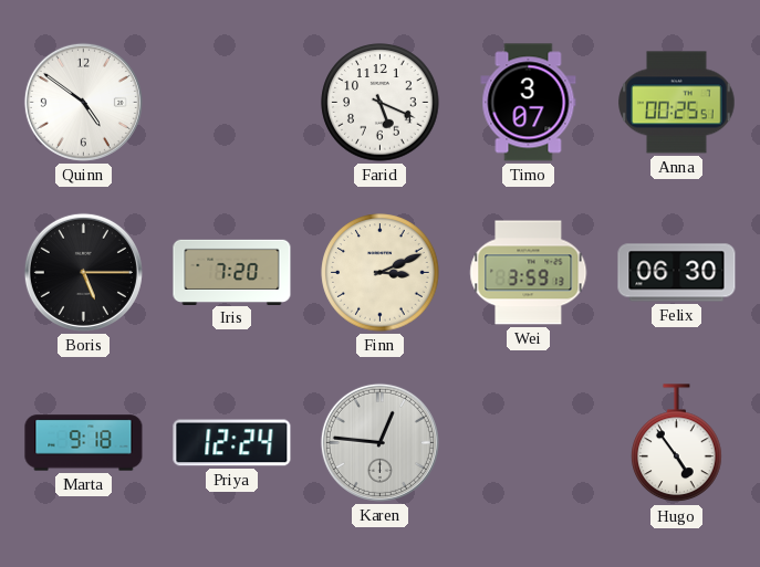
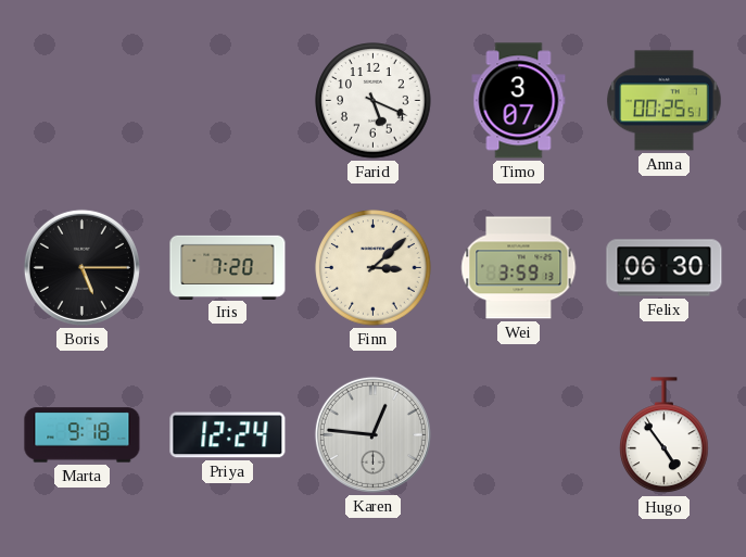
Quinn: 4:51 -> none (83, 102)
Finn: 3:11 -> 3:08 (374, 268)
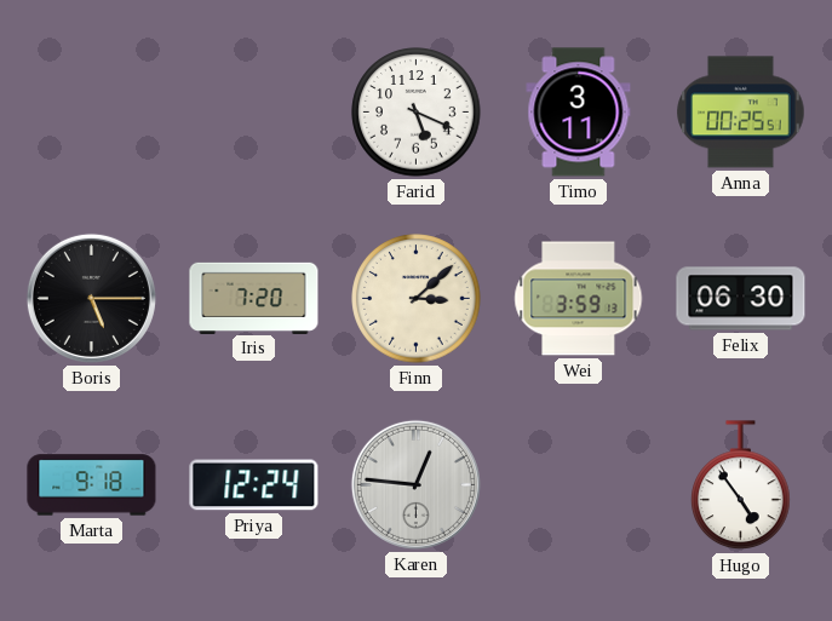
Timo: 3:07 -> 3:11 (579, 113)
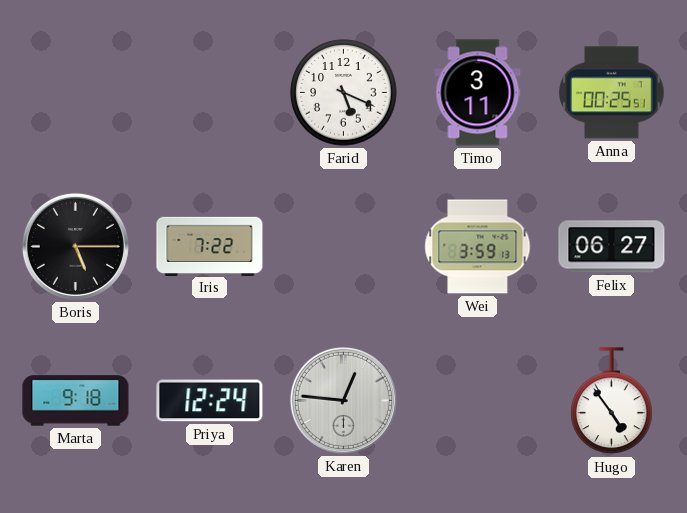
Iris: 7:20 -> 7:22 (210, 246)
Finn: 3:08 -> none (417, 299)
Felix: 06:30 -> 06:27 (612, 247)
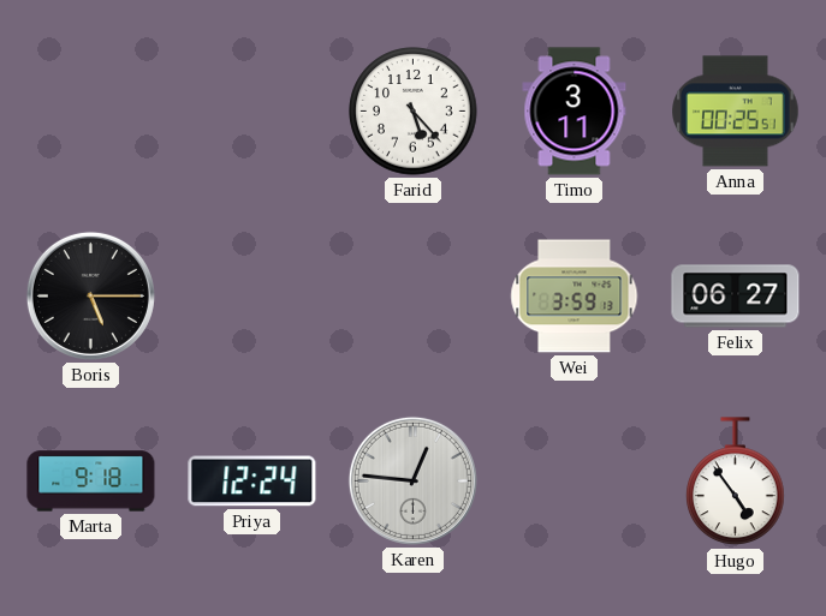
Farid: 5:19 -> 5:23 (414, 112)
Iris: 7:22 -> none (210, 246)
